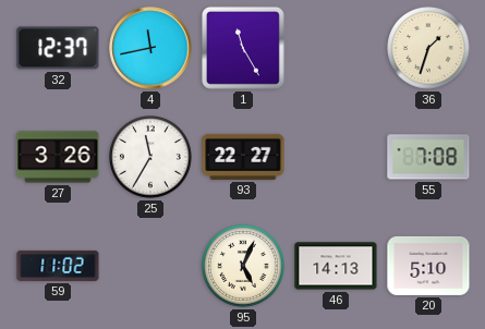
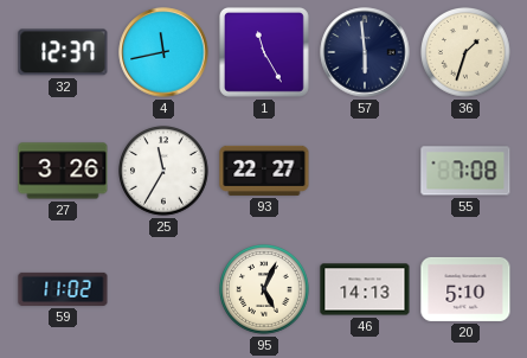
57: none -> 5:59 (365, 52)
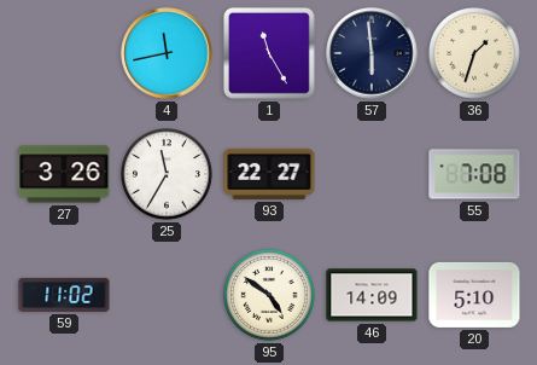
32: 12:37 -> none (63, 52)
95: 5:04 -> 4:51 (270, 296)
46: 14:13 -> 14:09 (372, 295)
